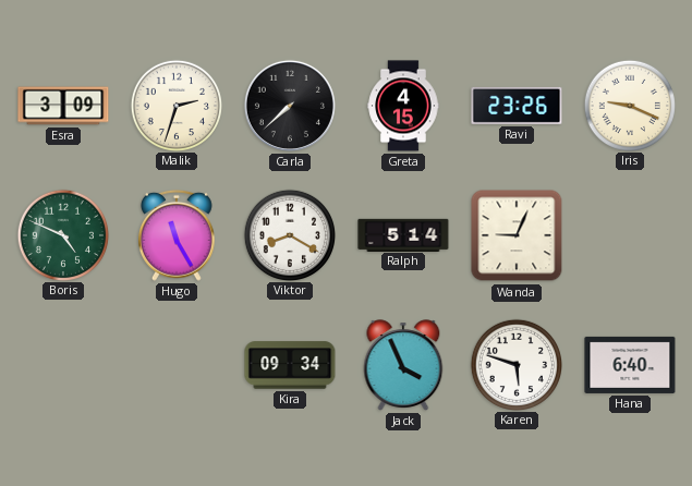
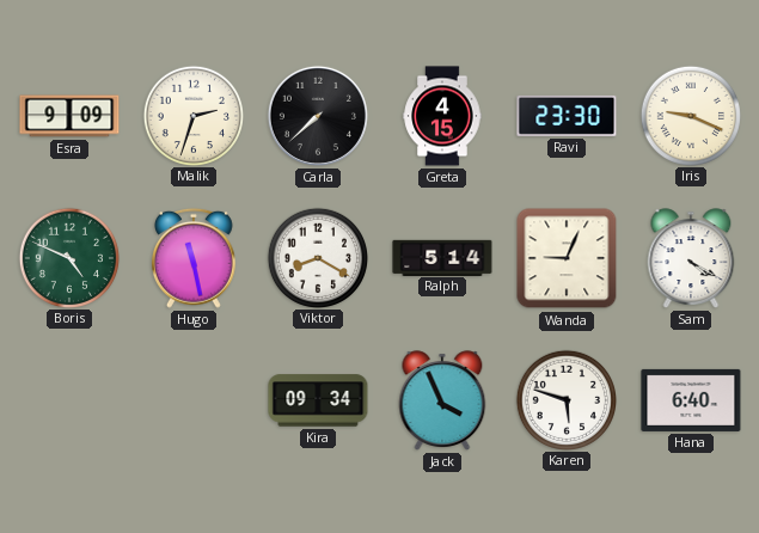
Esra: 3:09 -> 9:09 (69, 116)
Ravi: 23:26 -> 23:30 (567, 116)
Hugo: 11:25 -> 11:28 (195, 258)
Sam: none -> 4:20 (691, 258)
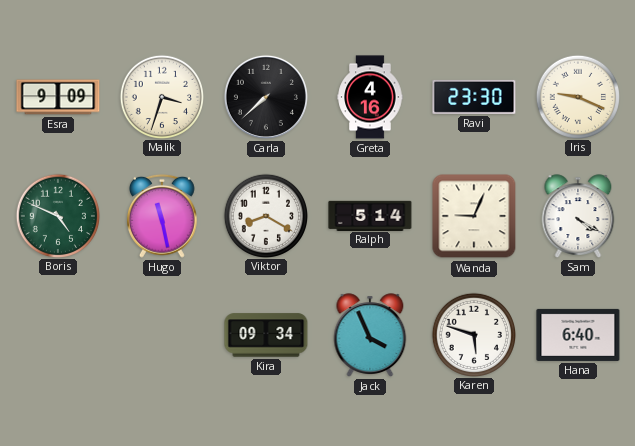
Malik: 2:33 -> 3:33 (161, 96)
Greta: 4:15 -> 4:16 (370, 97)
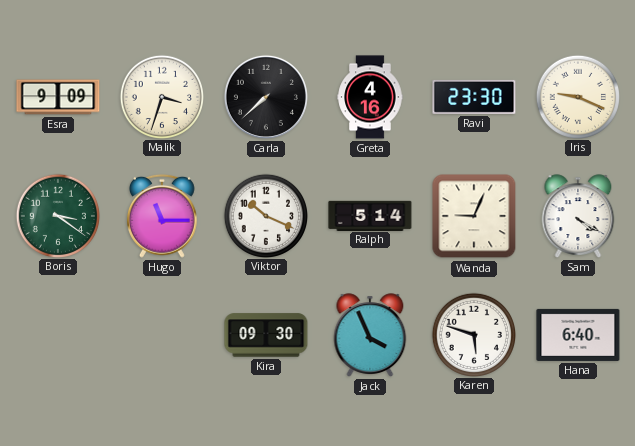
Boris: 4:49 -> 3:21 (57, 215)
Hugo: 11:28 -> 11:15 (163, 216)
Viktor: 8:20 -> 10:19 (265, 215)
Kira: 09:34 -> 09:30 (266, 335)
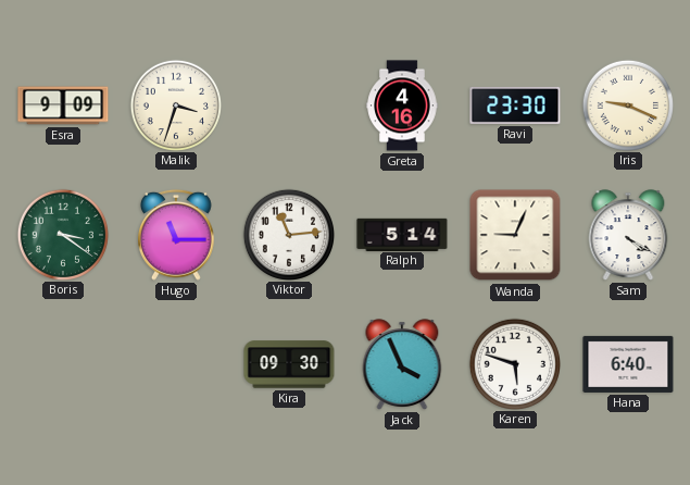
Carla: 7:38 -> none (266, 97)
Viktor: 10:19 -> 11:14 (288, 234)
